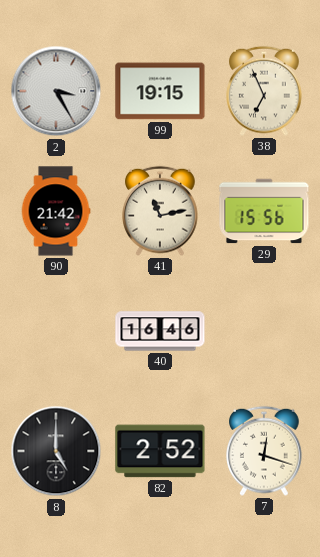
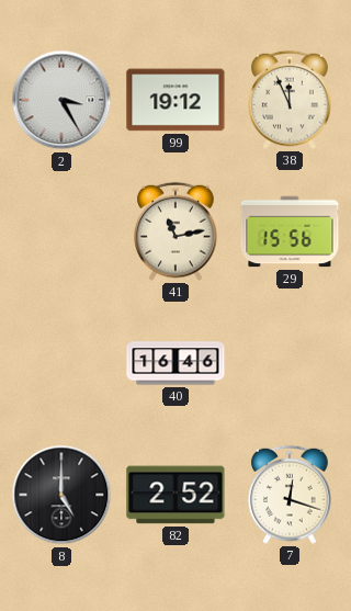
99: 19:15 -> 19:12 (175, 100)
38: 6:56 -> 11:56 (291, 100)
90: 21:42 -> none (56, 211)
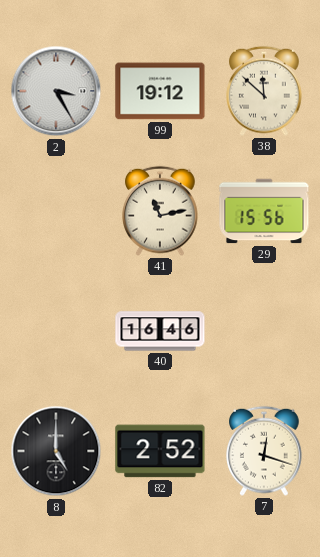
38: 11:56 -> 11:52 (265, 91)
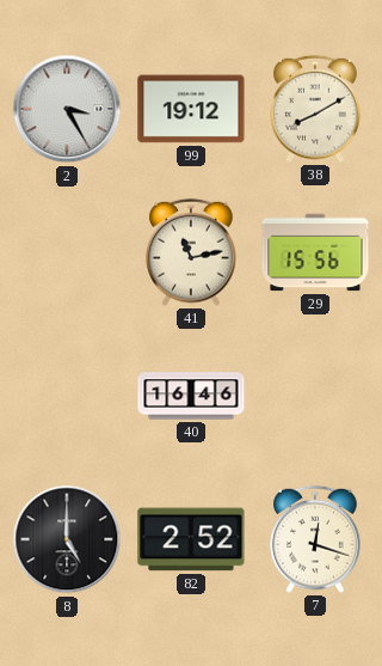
38: 11:52 -> 8:10 (316, 109)
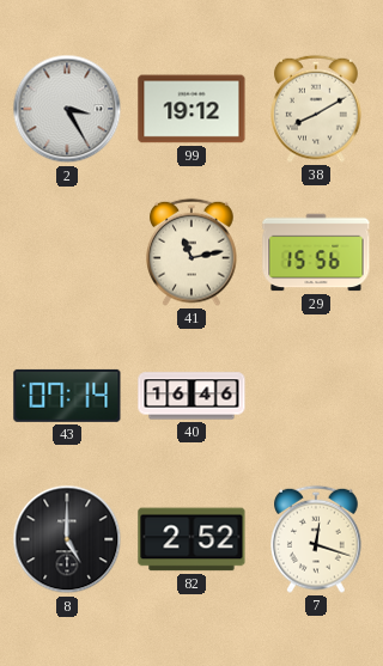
43: none -> 07:14 (67, 396)
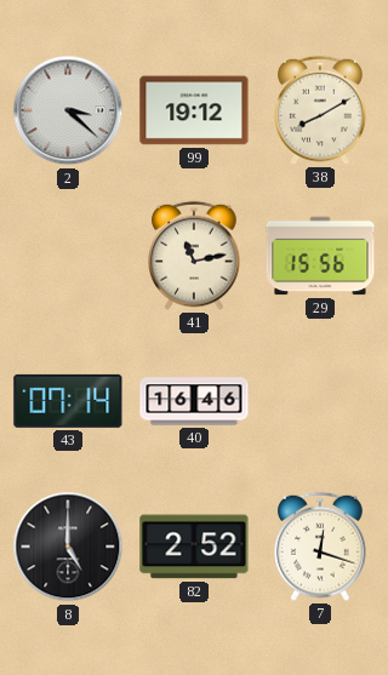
2: 3:25 -> 3:22 (68, 110)
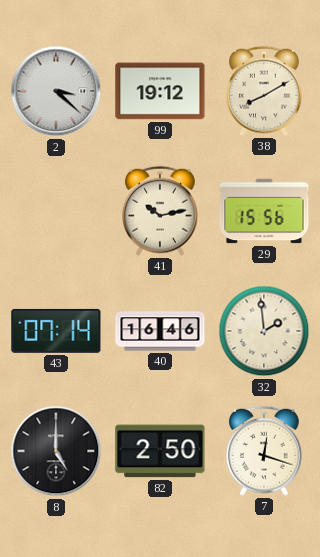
41: 11:13 -> 10:13 (161, 211)
32: none -> 1:59 (264, 331)
82: 2:52 -> 2:50 (160, 451)
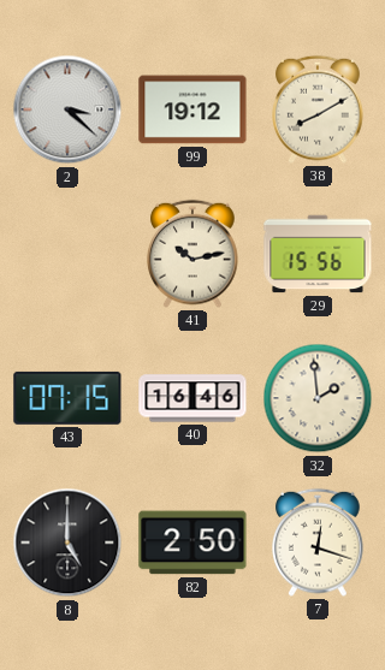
43: 07:14 -> 07:15 (67, 398)
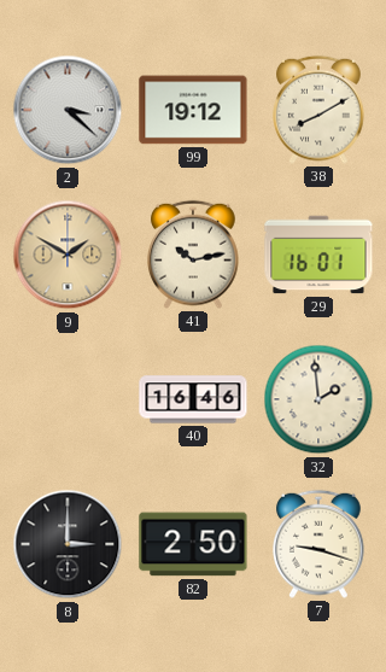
9: none -> 1:50 (68, 255)
29: 15:56 -> 16:01 (318, 255)
43: 07:15 -> none (67, 398)
8: 5:00 -> 3:00 (68, 544)
7: 12:18 -> 9:18 (320, 544)
